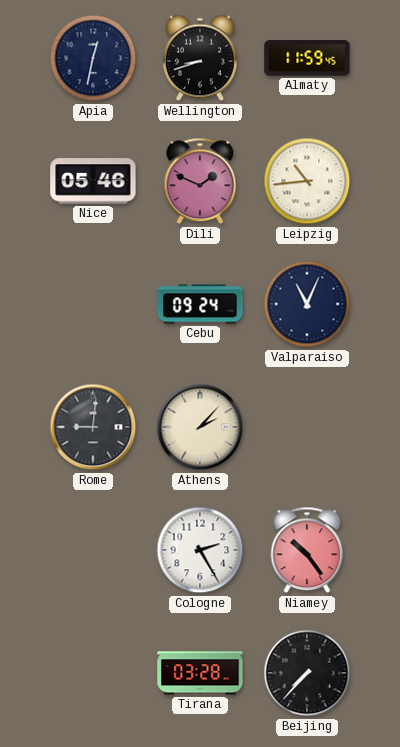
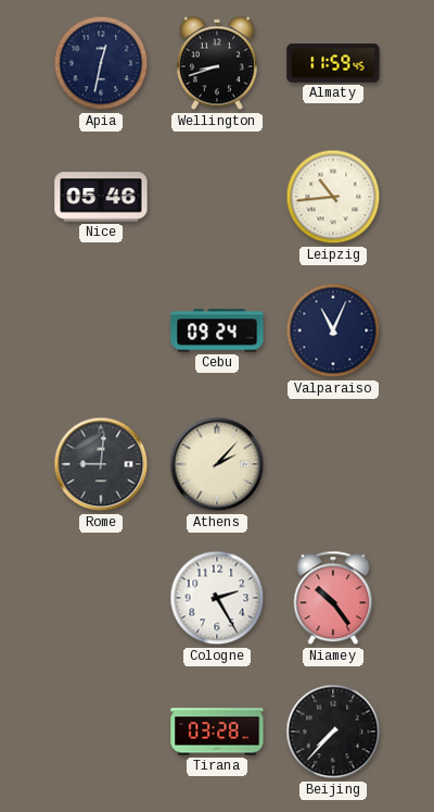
Dili: 1:49 -> none (200, 181)
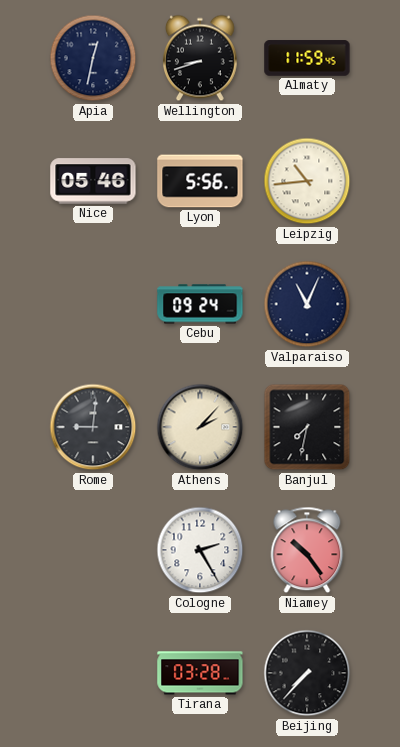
Lyon: none -> 5:56 (200, 181)
Banjul: none -> 7:32 (307, 427)
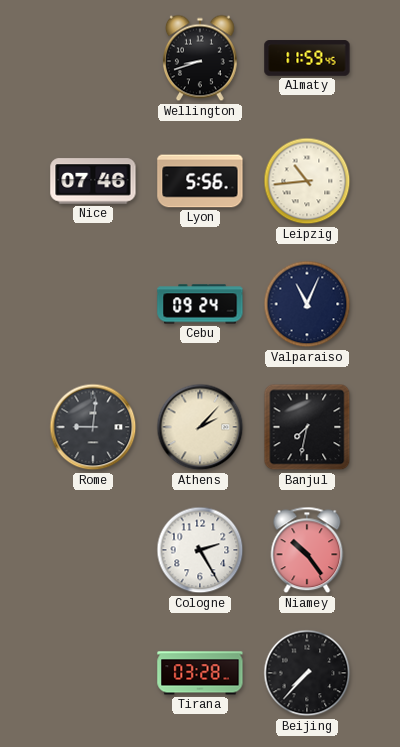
Apia: 12:32 -> none (93, 58)
Nice: 05:46 -> 07:46 (93, 181)
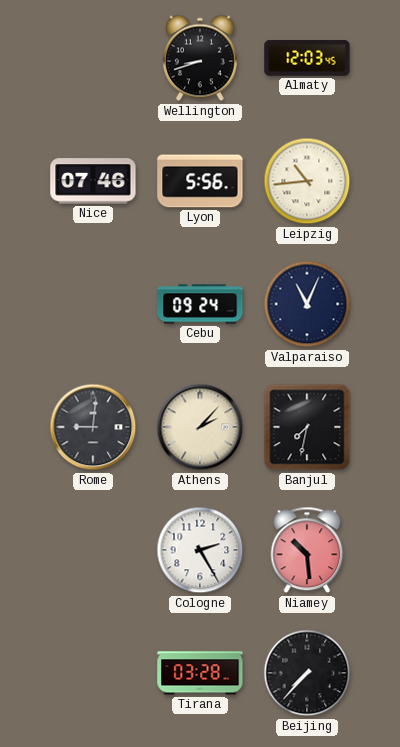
Almaty: 11:59 -> 12:03 (307, 58)
Niamey: 10:24 -> 10:29 (307, 550)
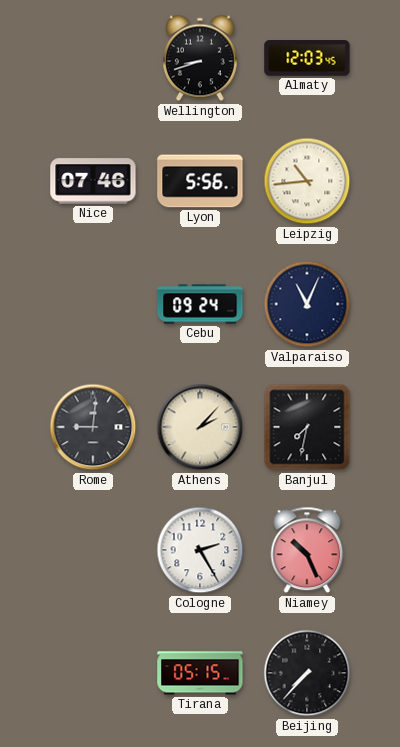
Niamey: 10:29 -> 10:26 (307, 550)
Tirana: 03:28 -> 05:15 (200, 673)
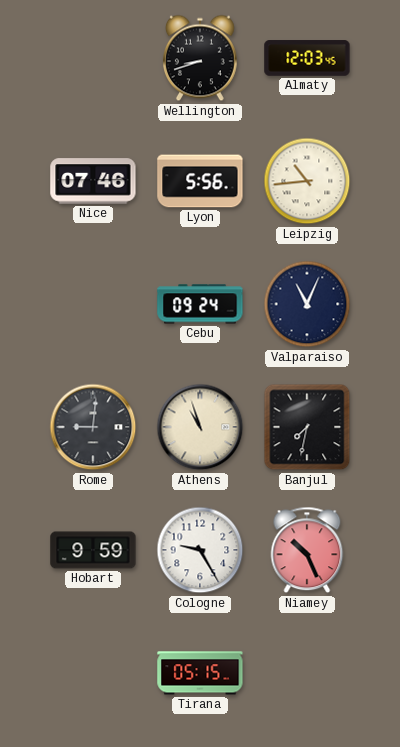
Athens: 2:07 -> 10:57 (200, 427)
Hobart: none -> 9:59 (93, 550)
Cologne: 2:25 -> 9:25 (200, 550)
Beijing: 7:37 -> none (307, 673)
